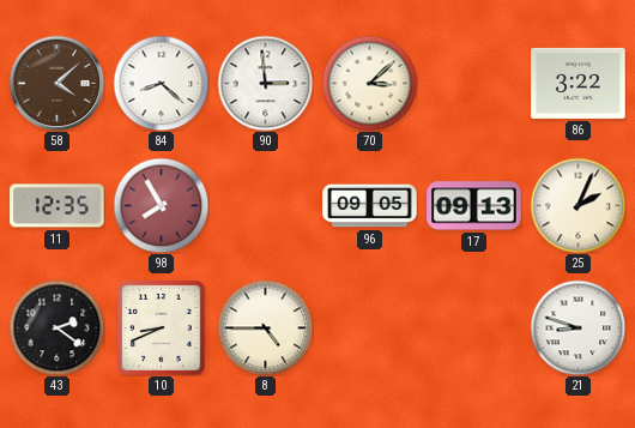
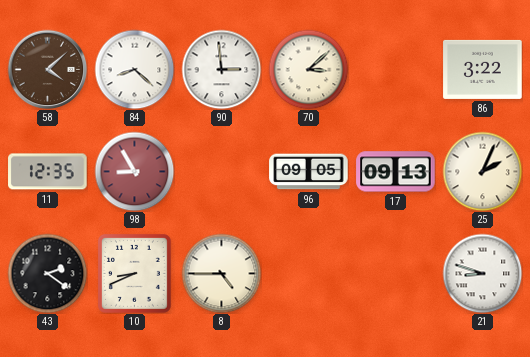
98: 7:55 -> 8:55 (134, 171)
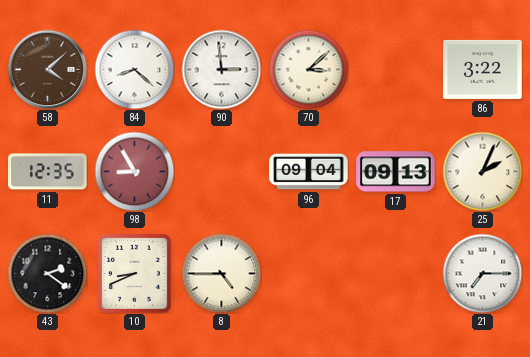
96: 09:05 -> 09:04 (309, 172)
21: 8:48 -> 7:15 (482, 273)
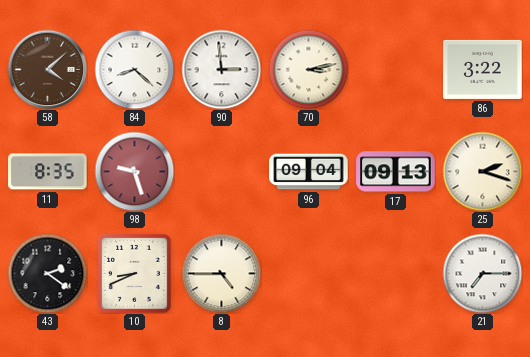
70: 3:08 -> 3:13 (308, 69)
11: 12:35 -> 8:35 (48, 172)
98: 8:55 -> 9:27 (134, 171)
25: 2:04 -> 2:18 (482, 171)
